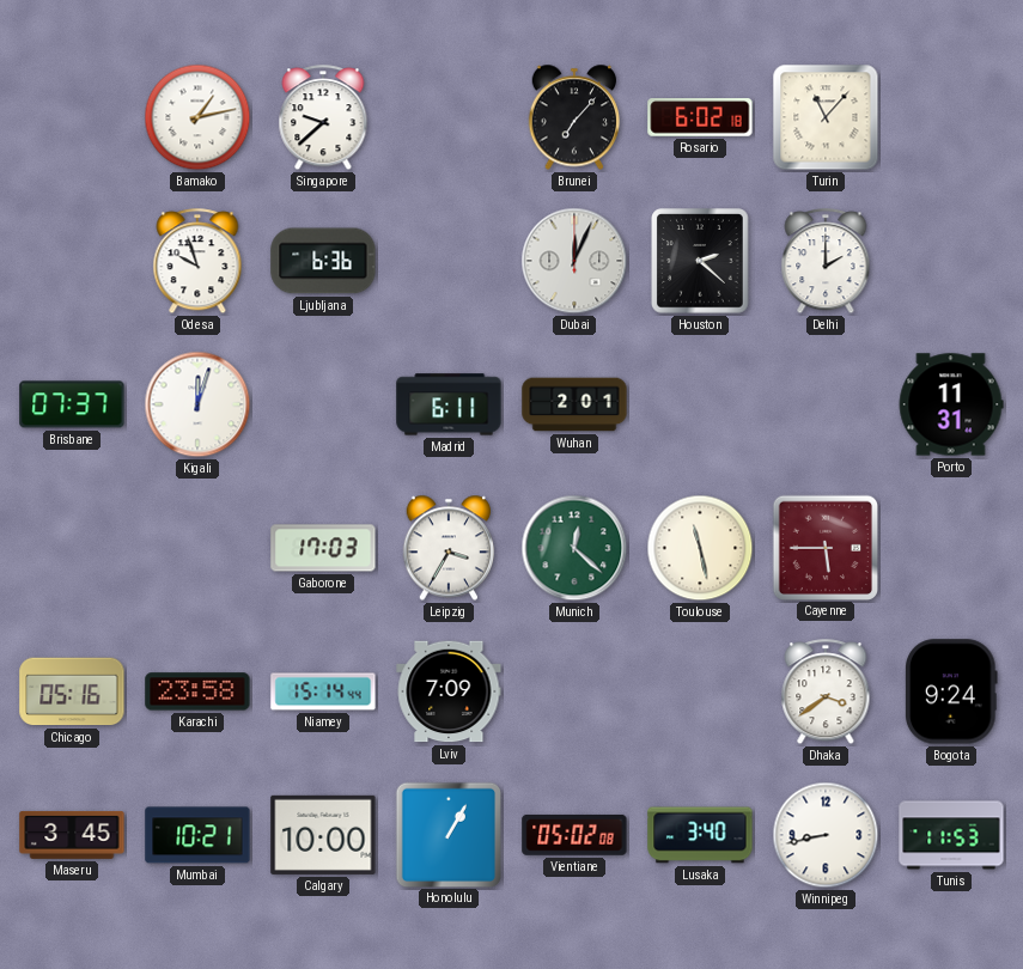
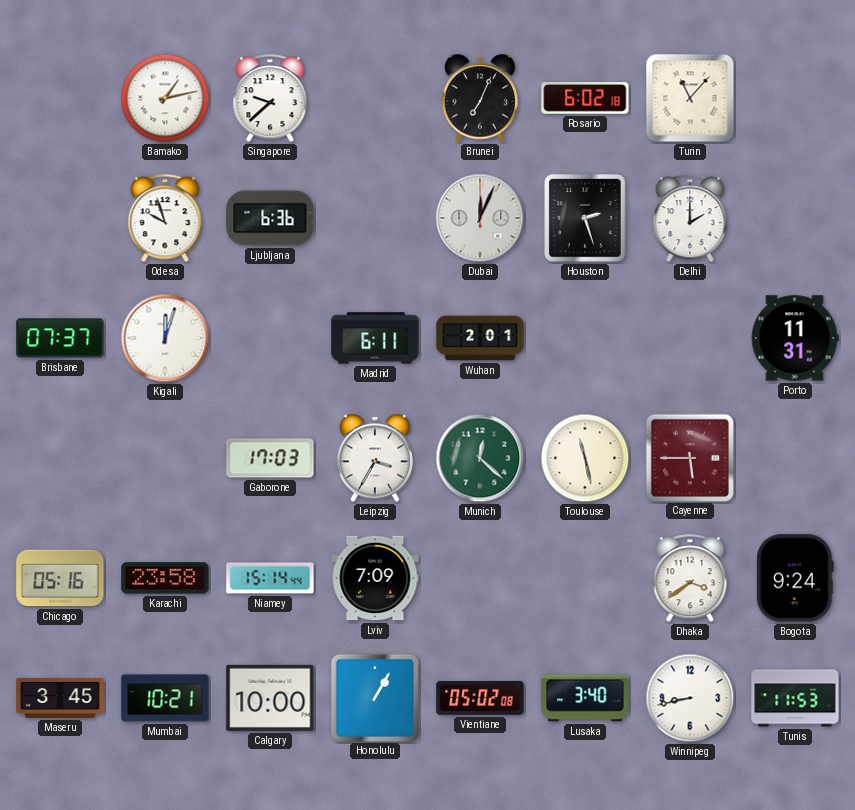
Brunei: 7:07 -> 7:04 (480, 98)
Houston: 2:22 -> 2:27 (585, 218)
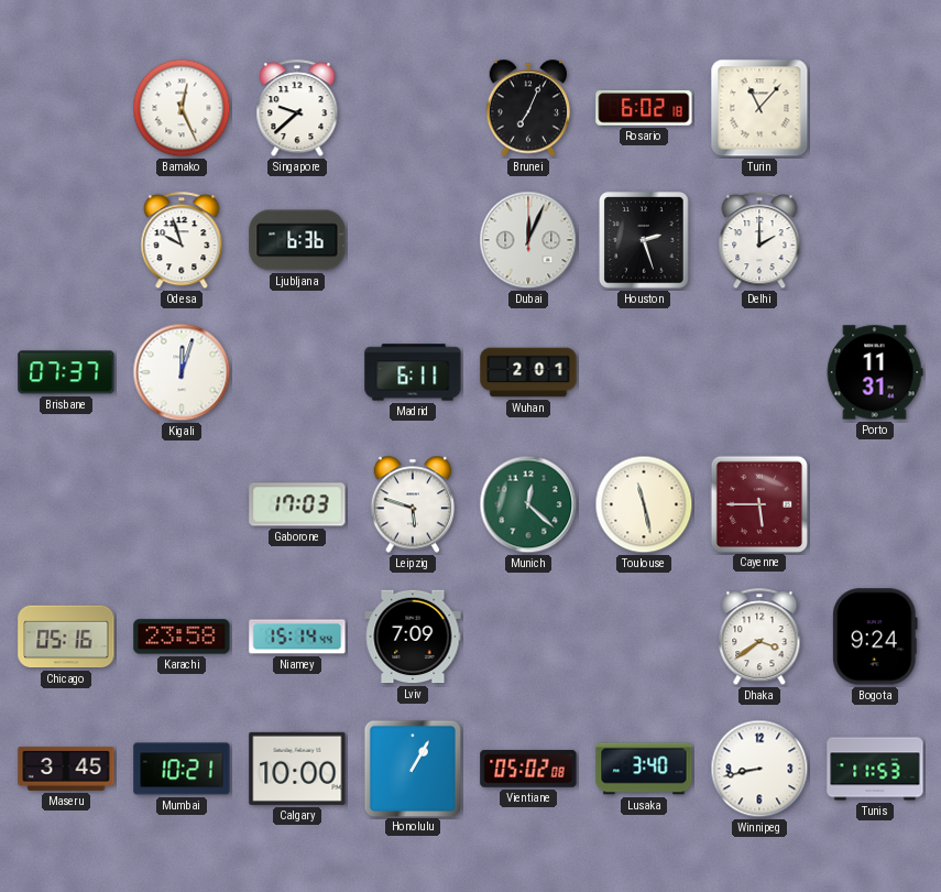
Bamako: 1:13 -> 12:26 (182, 108)
Leipzig: 3:35 -> 5:48 (413, 504)
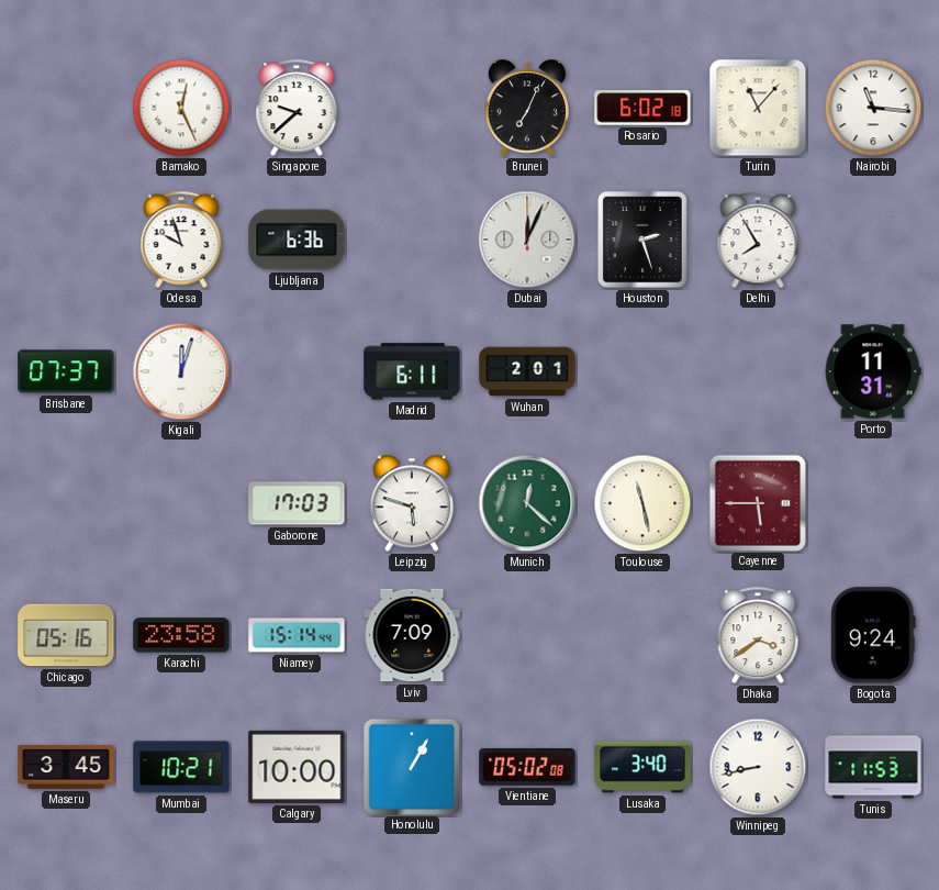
Nairobi: none -> 11:16 (873, 108)
Delhi: 2:00 -> 7:55 (758, 241)
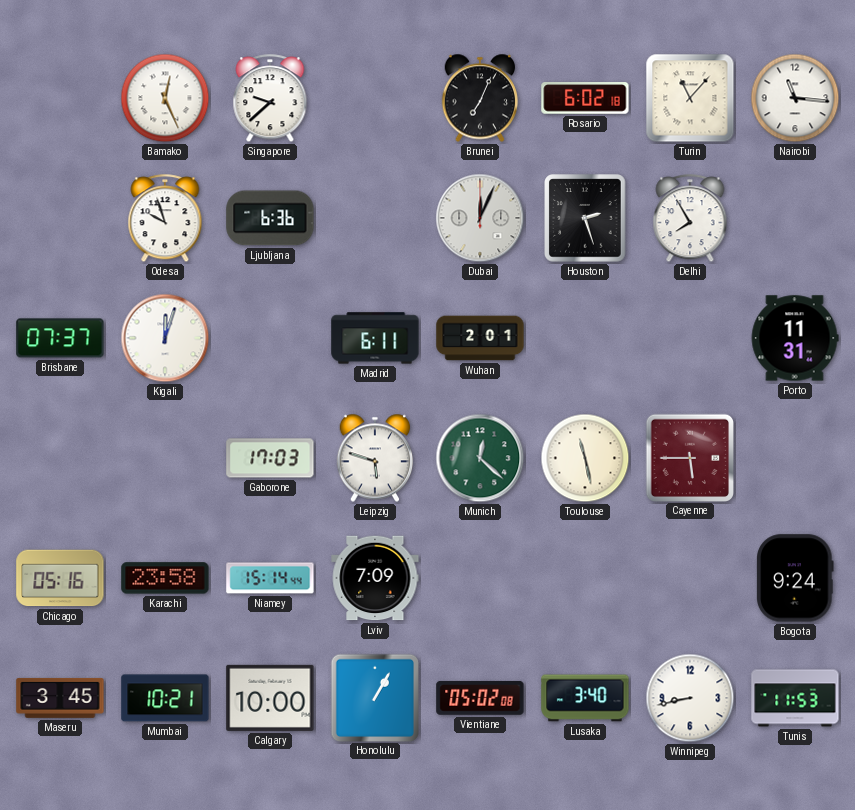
Dhaka: 3:39 -> none (758, 636)
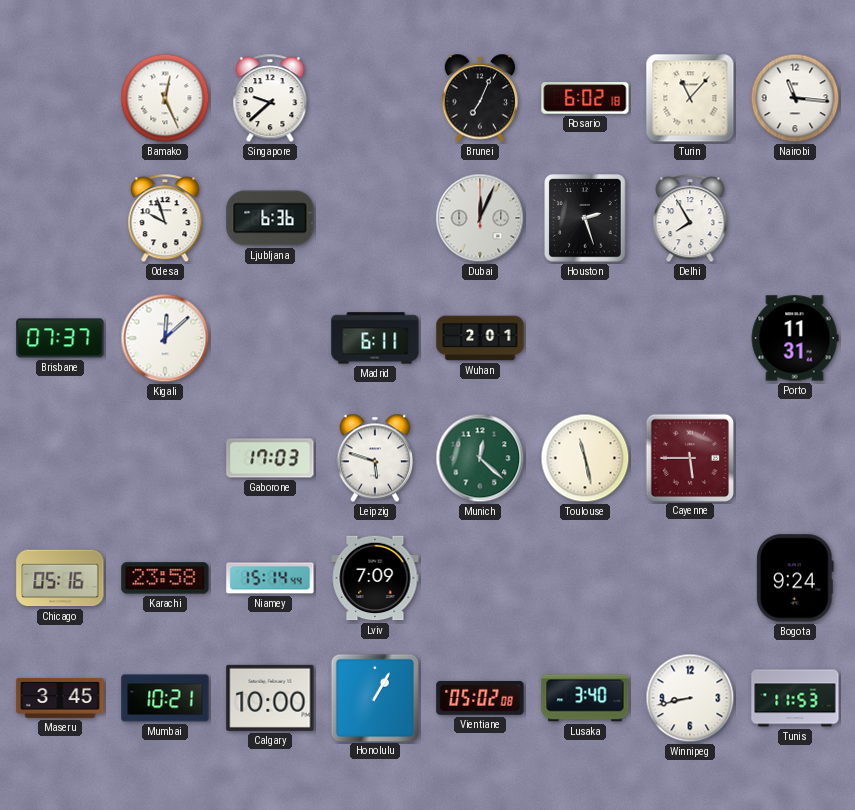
Kigali: 12:03 -> 12:08 (165, 338)
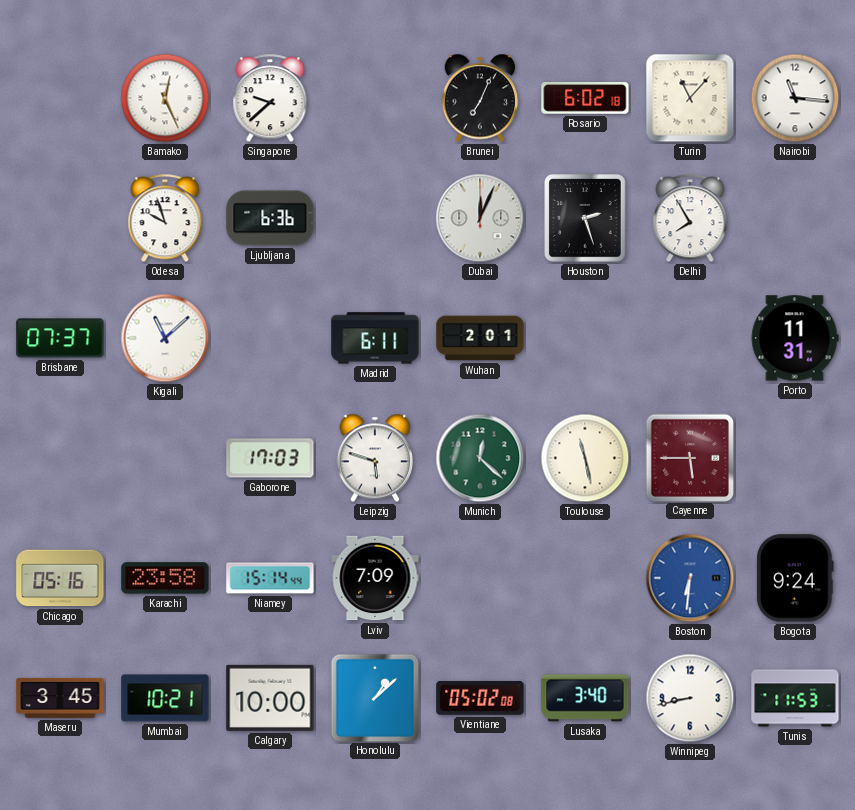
Kigali: 12:08 -> 11:08 (165, 338)
Boston: none -> 6:31 (690, 578)
Honolulu: 1:05 -> 1:08 (374, 697)
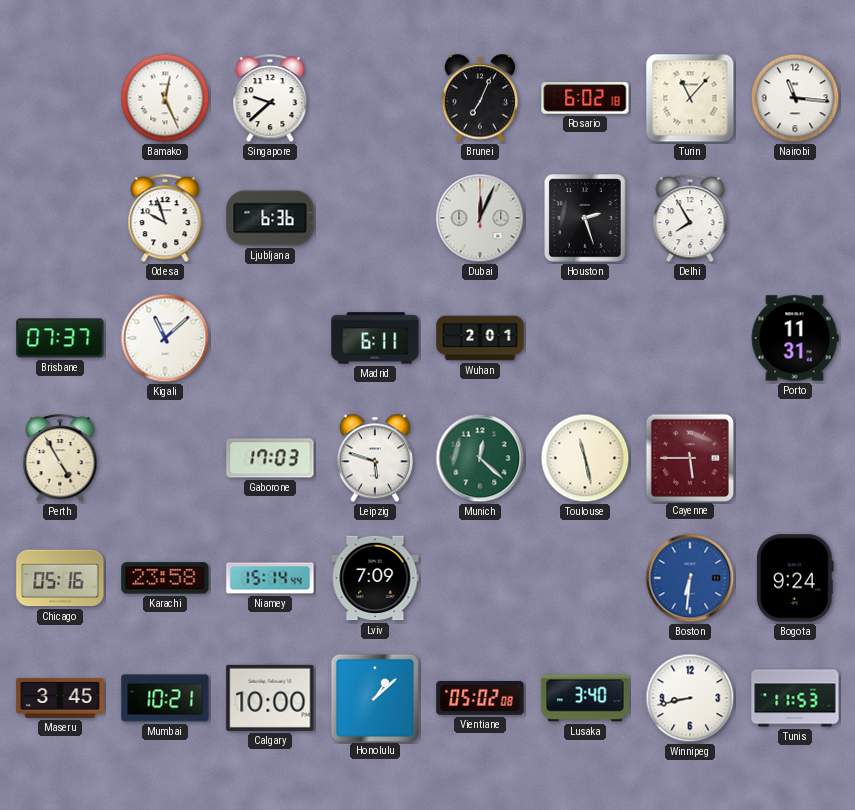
Perth: none -> 4:55 (60, 459)
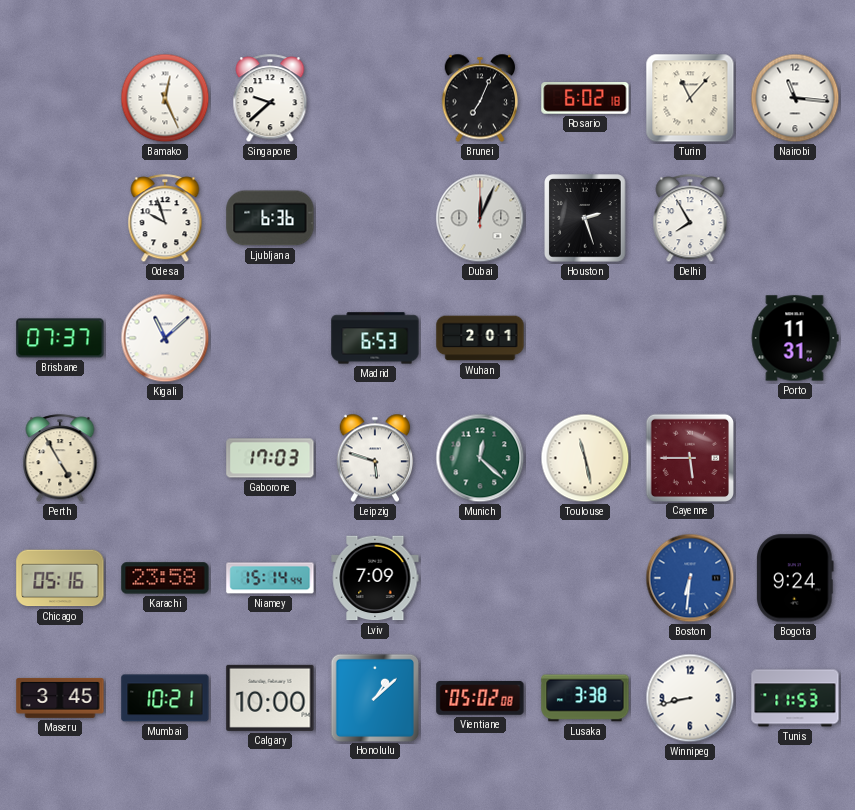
Madrid: 6:11 -> 6:53 (375, 338)
Lusaka: 3:40 -> 3:38 (585, 698)
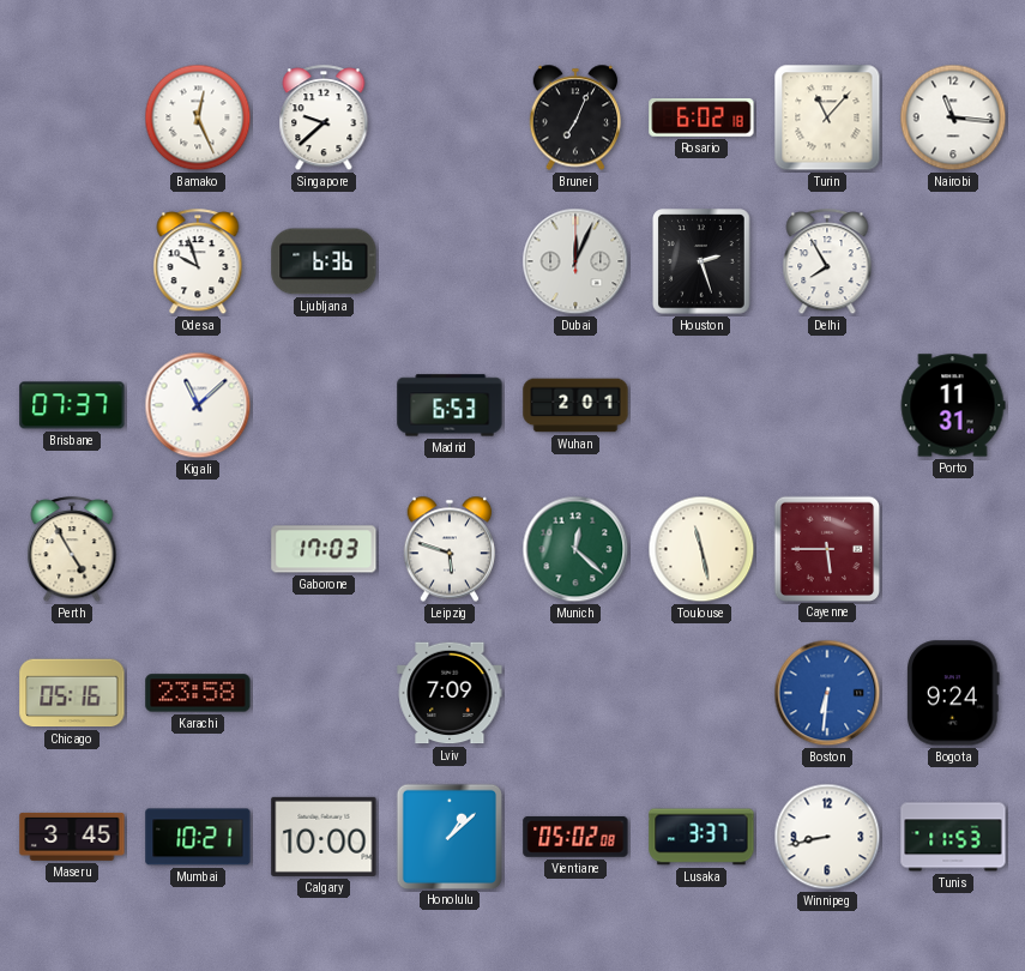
Niamey: 15:14 -> none (270, 578)
Lusaka: 3:38 -> 3:37 (701, 837)
